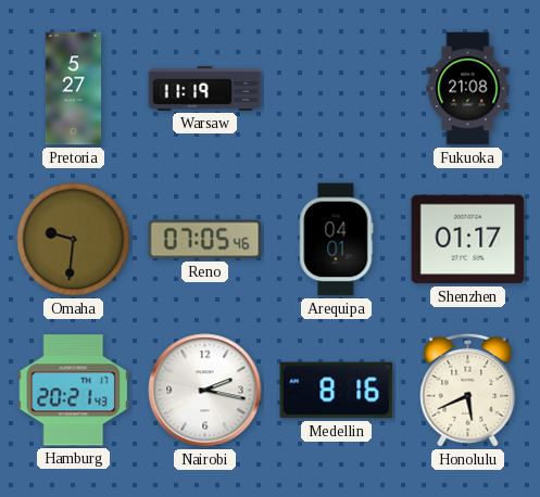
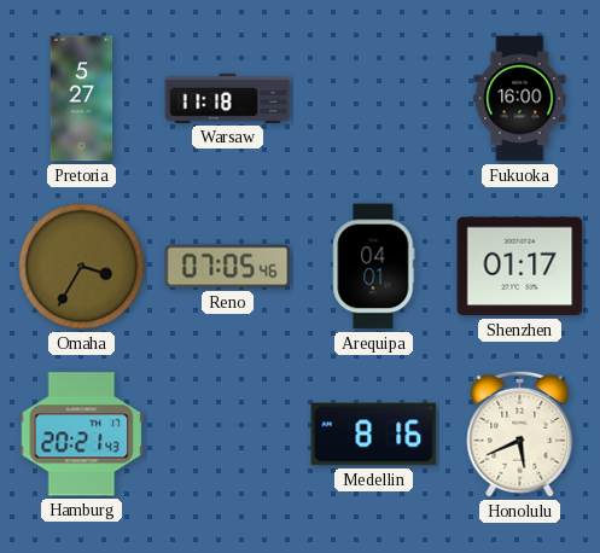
Warsaw: 11:19 -> 11:18 (228, 98)
Fukuoka: 21:08 -> 16:00 (520, 99)
Omaha: 9:31 -> 3:35 (82, 267)
Nairobi: 2:17 -> none (205, 391)
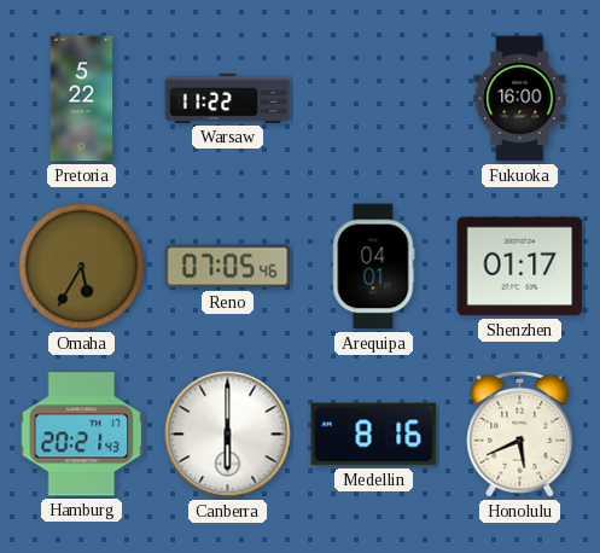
Pretoria: 5:27 -> 5:22 (82, 99)
Warsaw: 11:18 -> 11:22 (228, 98)
Omaha: 3:35 -> 5:35 (82, 267)
Canberra: none -> 6:00 (228, 435)
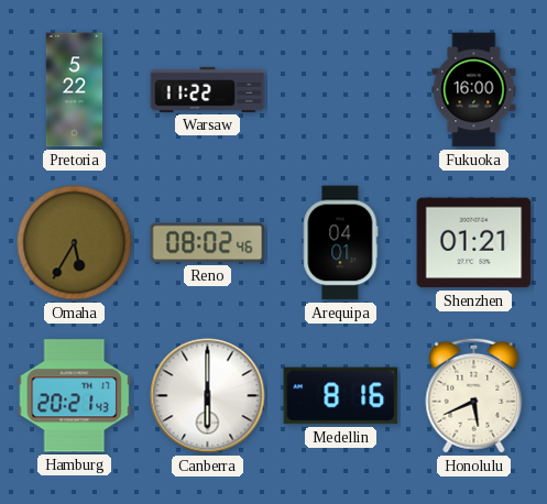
Reno: 07:05 -> 08:02 (208, 243)
Shenzhen: 01:17 -> 01:21 (474, 243)
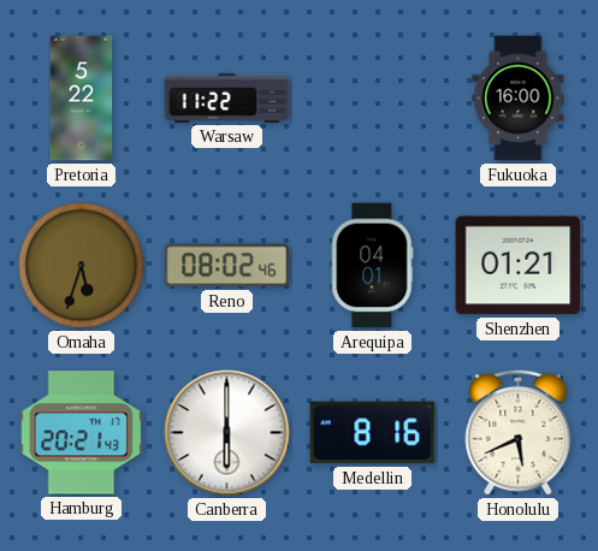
Omaha: 5:35 -> 5:33 (82, 266)
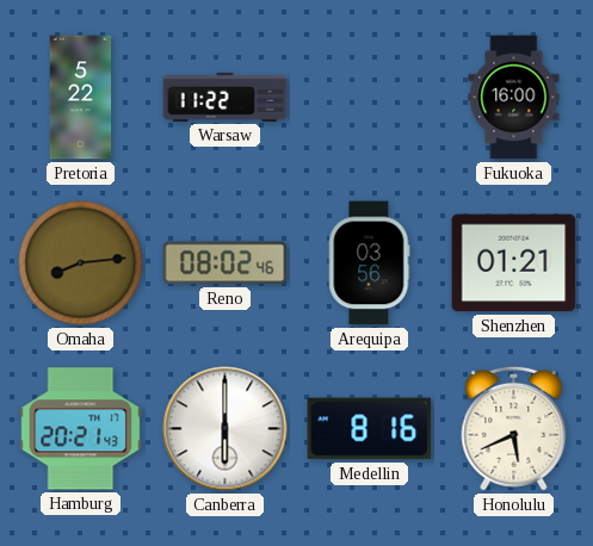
Omaha: 5:33 -> 8:14 (81, 263)
Arequipa: 04:01 -> 03:56 (370, 263)
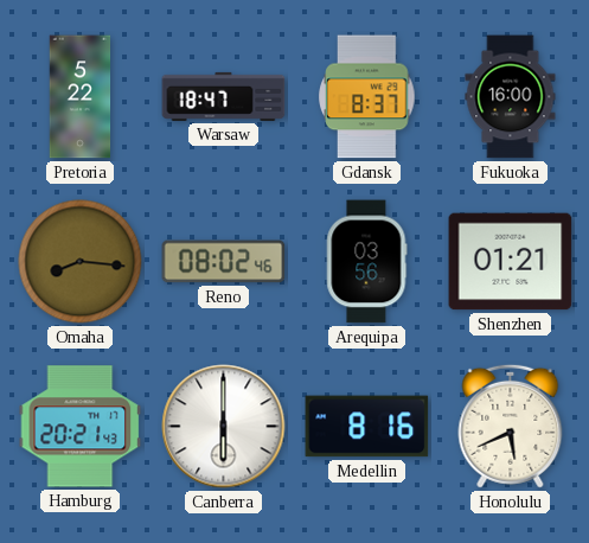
Warsaw: 11:22 -> 18:47 (224, 96)
Gdansk: none -> 8:37 (367, 97)
Omaha: 8:14 -> 8:16 (81, 262)
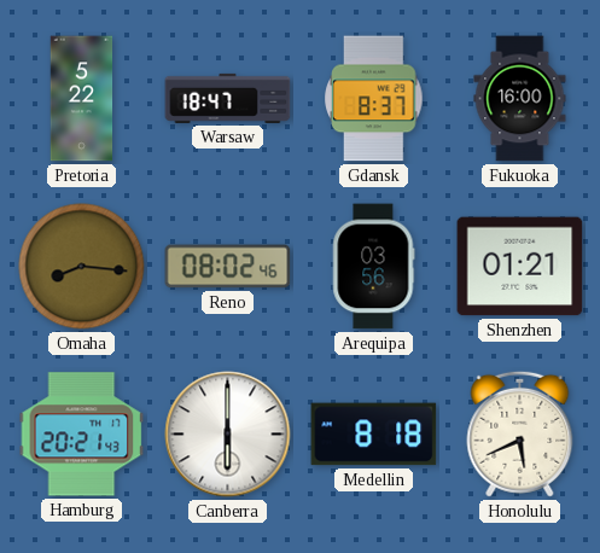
Medellin: 8:16 -> 8:18 (374, 435)
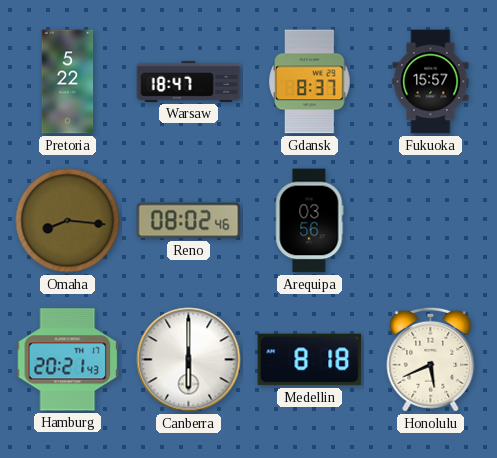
Fukuoka: 16:00 -> 15:57 (431, 82)
Shenzhen: 01:21 -> none (520, 267)
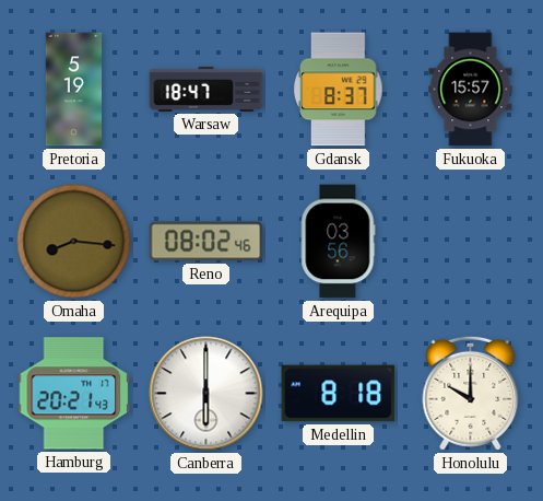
Pretoria: 5:22 -> 5:19 (74, 90)
Honolulu: 5:41 -> 10:00 (471, 393)
